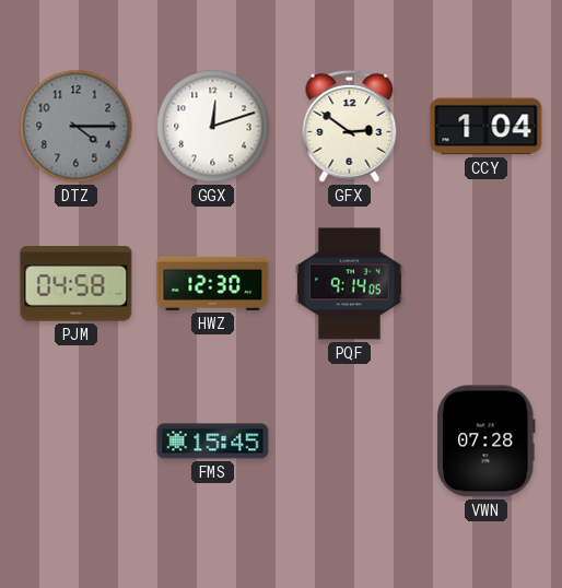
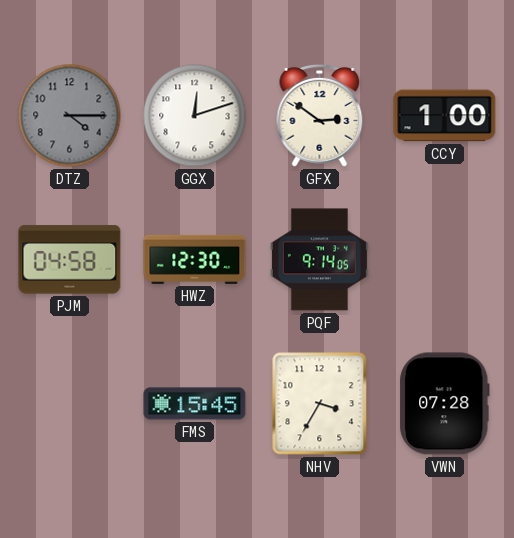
CCY: 1:04 -> 1:00 (445, 116)
NHV: none -> 3:35 (320, 404)
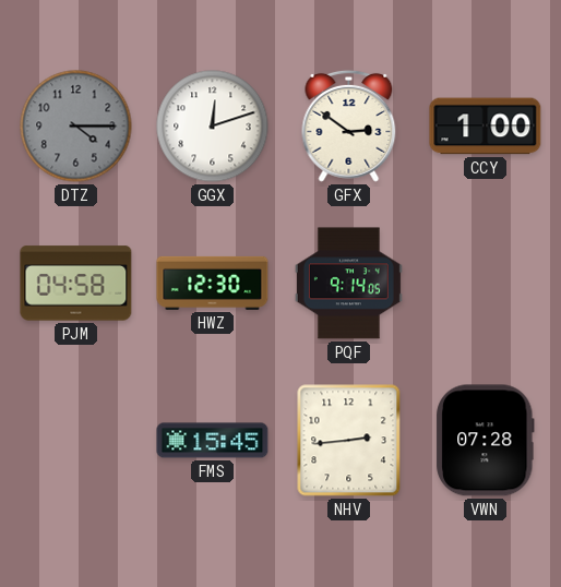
NHV: 3:35 -> 2:44 (349, 441)
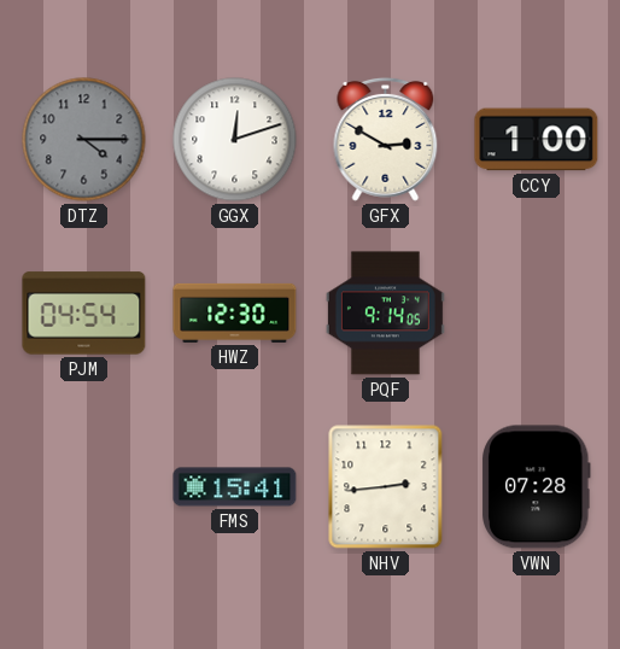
GFX: 2:51 -> 2:50 (386, 139)
PJM: 04:58 -> 04:54 (84, 314)
FMS: 15:45 -> 15:41 (235, 487)
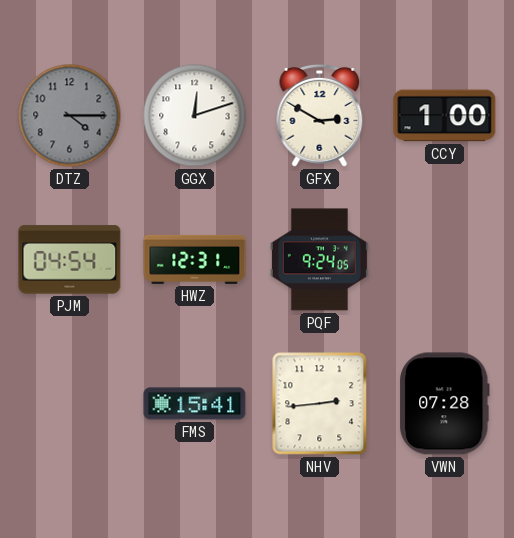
HWZ: 12:30 -> 12:31 (195, 259)
PQF: 9:14 -> 9:24 (319, 260)
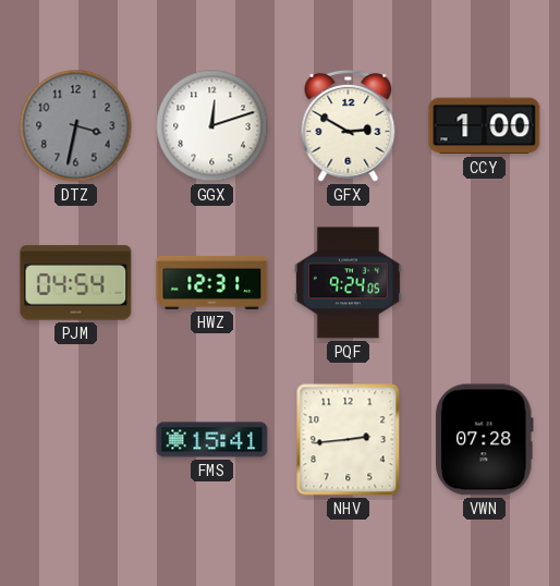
DTZ: 4:15 -> 3:32 (76, 126)
